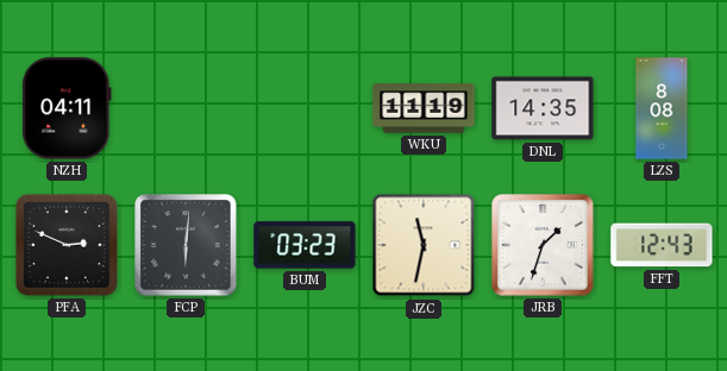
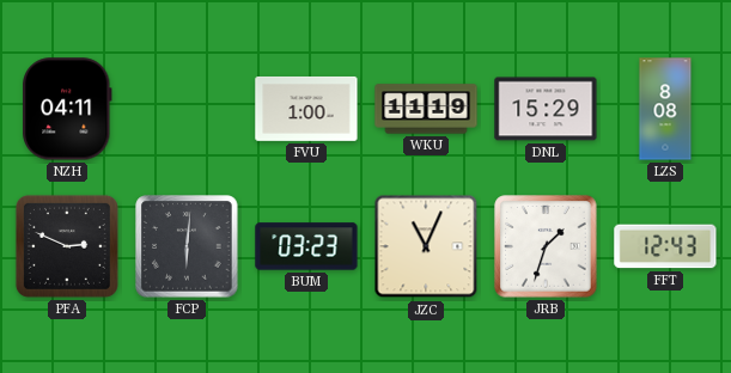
FVU: none -> 1:00 (306, 109)
DNL: 14:35 -> 15:29 (546, 109)
JZC: 11:32 -> 11:04 (426, 246)
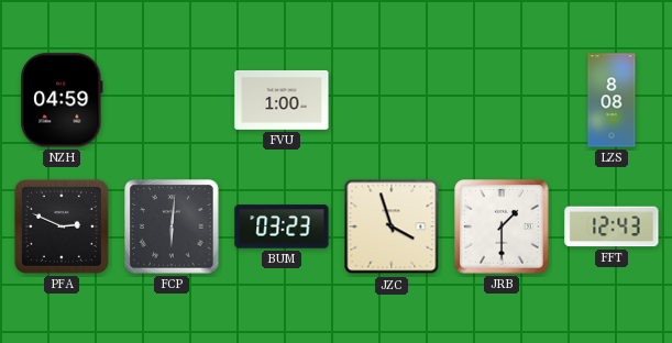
NZH: 04:11 -> 04:59 (62, 100)
WKU: 11:19 -> none (426, 109)
DNL: 15:29 -> none (546, 109)
JZC: 11:04 -> 3:57 (392, 226)
JRB: 1:33 -> 1:30 (502, 226)
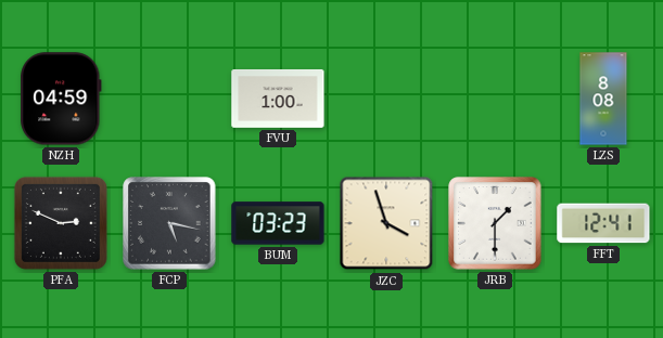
FCP: 6:01 -> 5:17 (169, 223)
FFT: 12:43 -> 12:41 (603, 223)
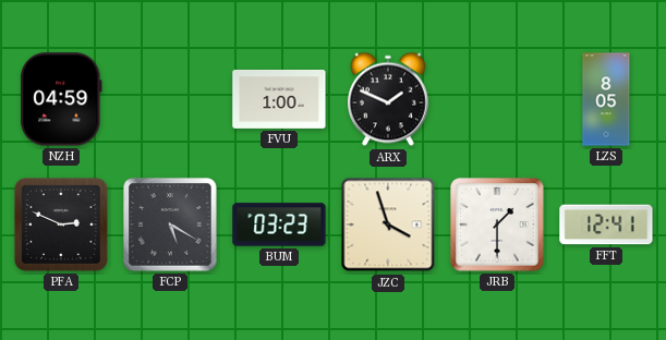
ARX: none -> 1:49 (389, 99)
LZS: 8:08 -> 8:05 (606, 99)
FCP: 5:17 -> 5:20 (170, 224)
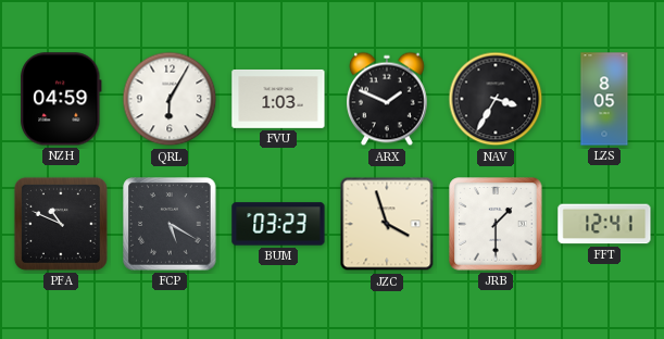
QRL: none -> 6:05 (170, 99)
FVU: 1:00 -> 1:03 (278, 99)
NAV: none -> 3:35 (496, 99)
PFA: 2:49 -> 10:49 (61, 224)
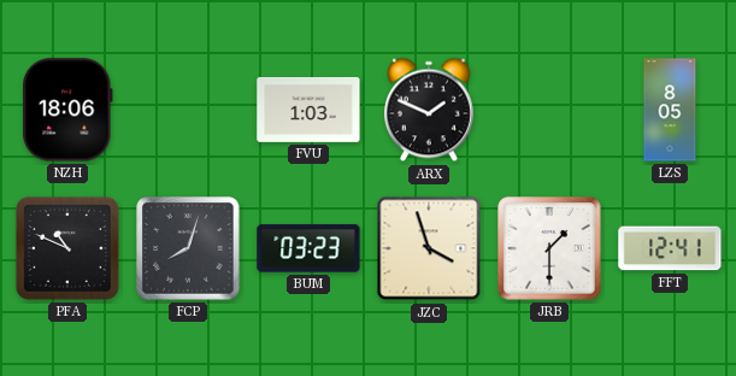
NZH: 04:59 -> 18:06 (67, 110)
QRL: 6:05 -> none (170, 99)
NAV: 3:35 -> none (496, 99)
FCP: 5:20 -> 8:03 (188, 248)
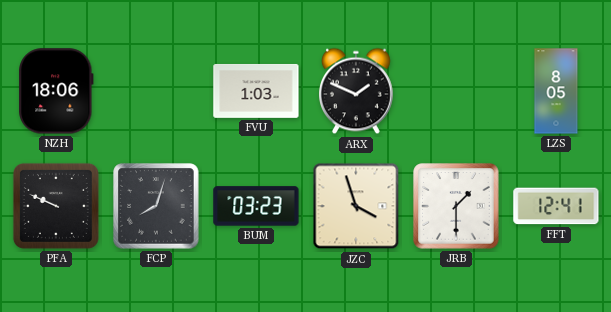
PFA: 10:49 -> 9:49 (56, 206)
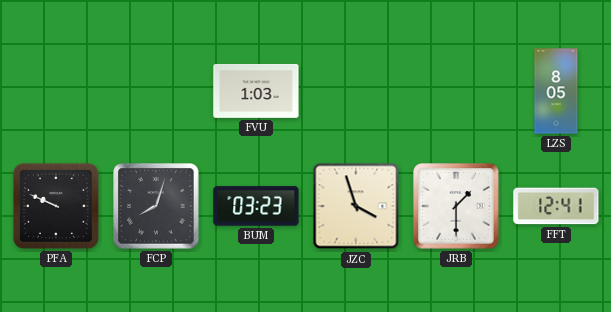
NZH: 18:06 -> none (56, 91)
ARX: 1:49 -> none (357, 91)
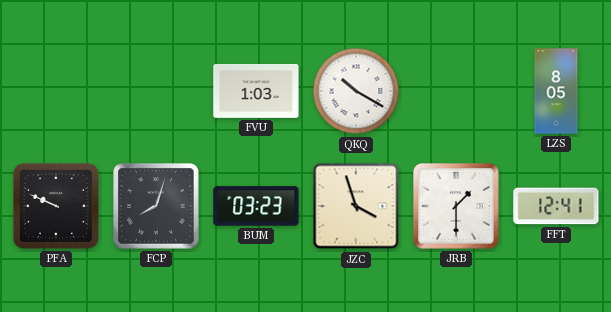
QKQ: none -> 10:20 (356, 91)
